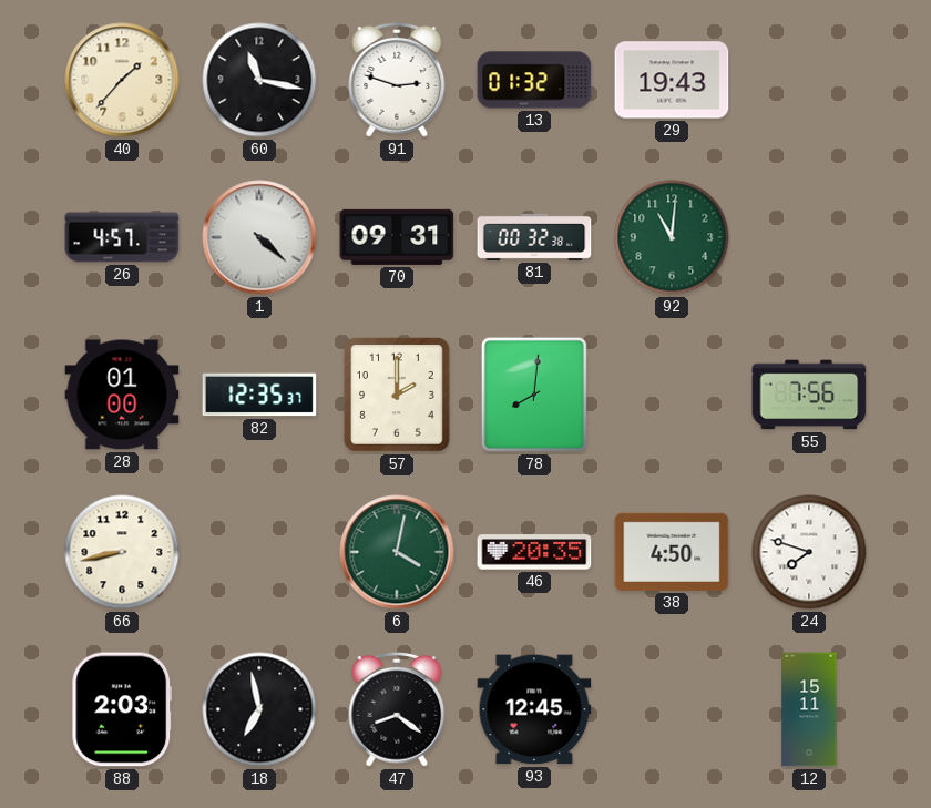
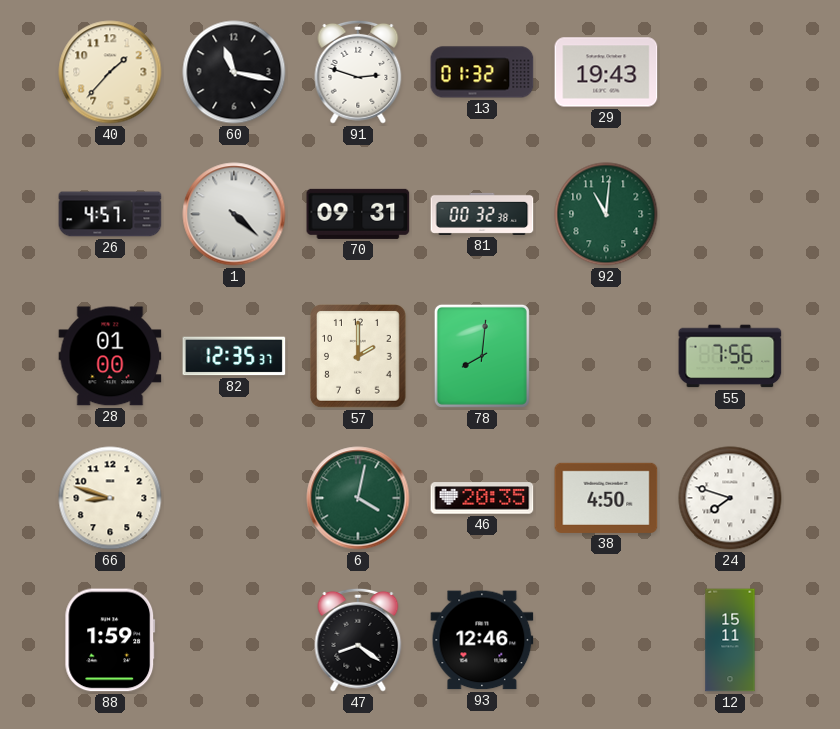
66: 8:43 -> 8:48 (110, 498)
88: 2:03 -> 1:59 (110, 640)
18: 6:58 -> none (259, 709)
93: 12:45 -> 12:46 (482, 640)
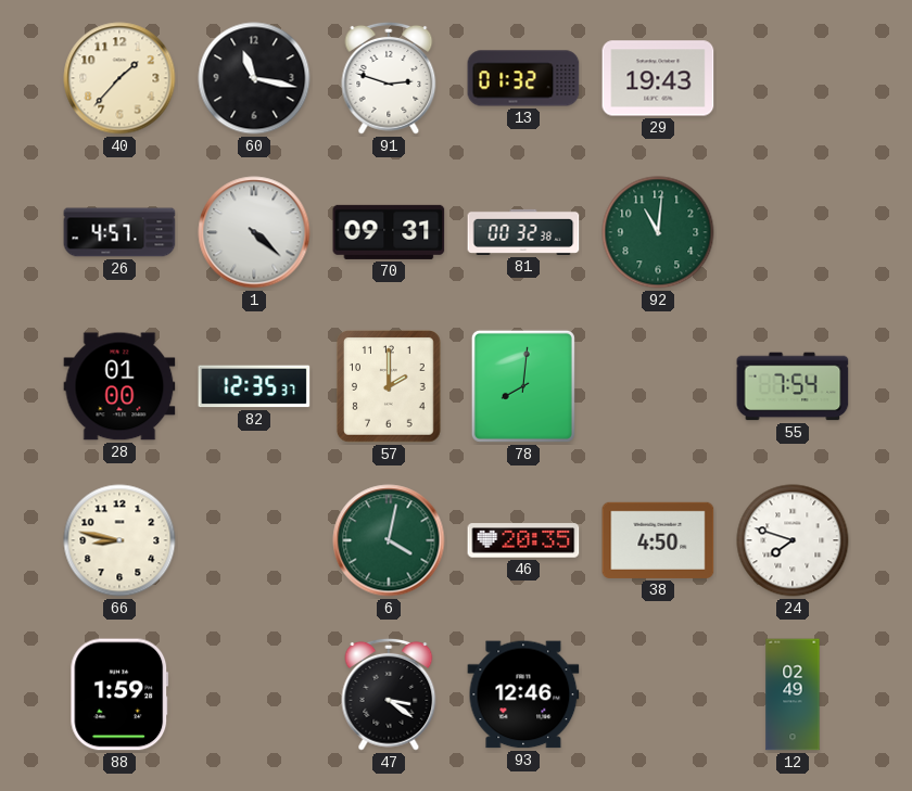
55: 7:56 -> 7:54 (793, 386)
66: 8:48 -> 8:47 (119, 540)
47: 8:21 -> 3:21 (389, 694)
12: 15:11 -> 02:49 (793, 694)
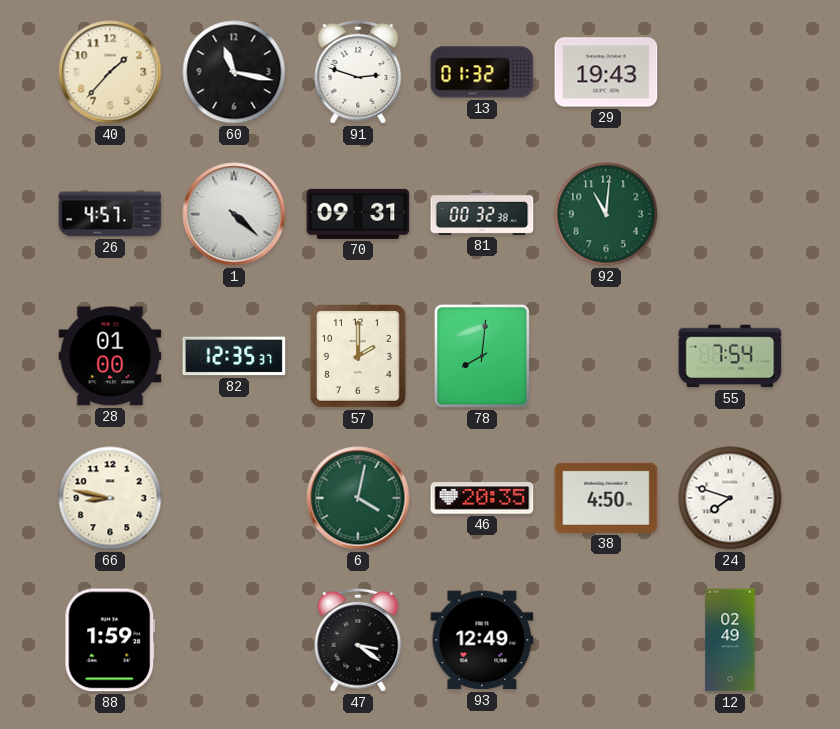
93: 12:46 -> 12:49 (482, 640)
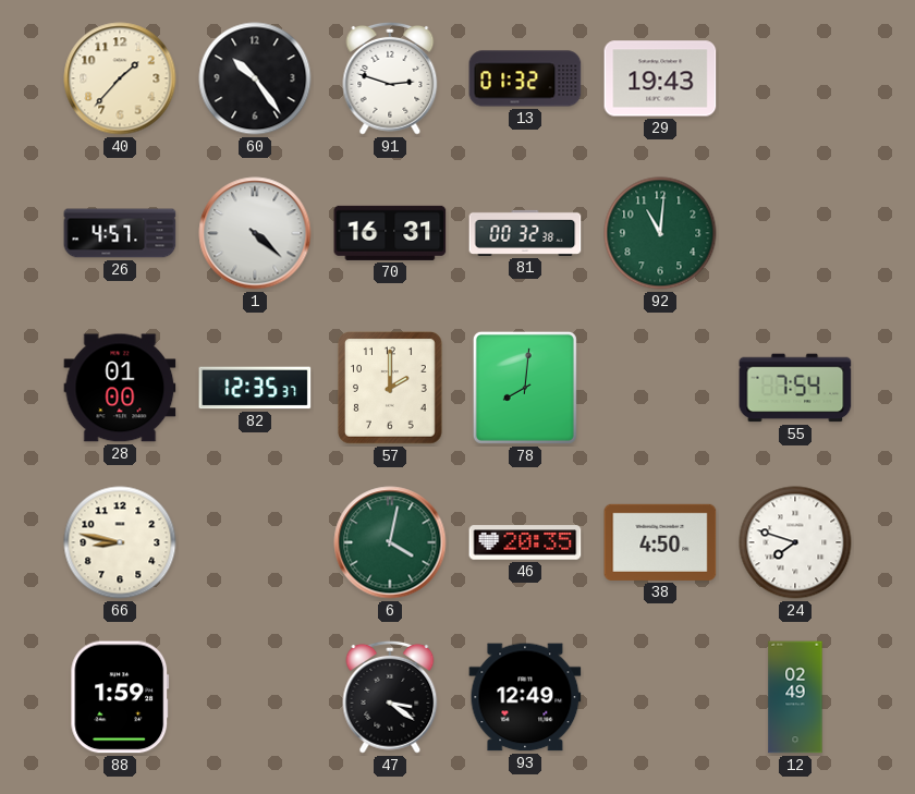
60: 11:17 -> 10:24 (255, 78)
70: 09:31 -> 16:31 (390, 233)
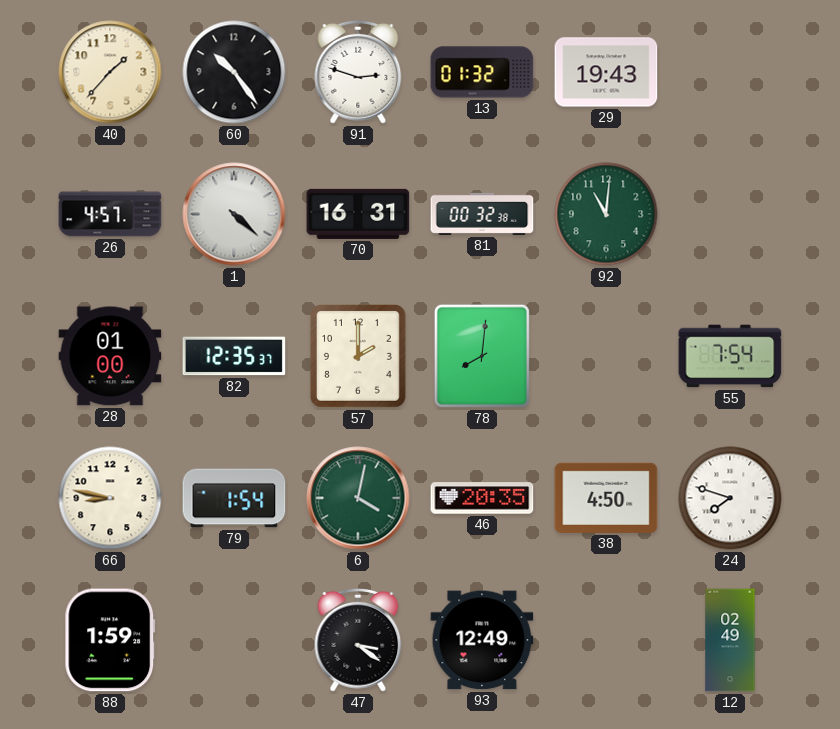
79: none -> 1:54 (234, 498)
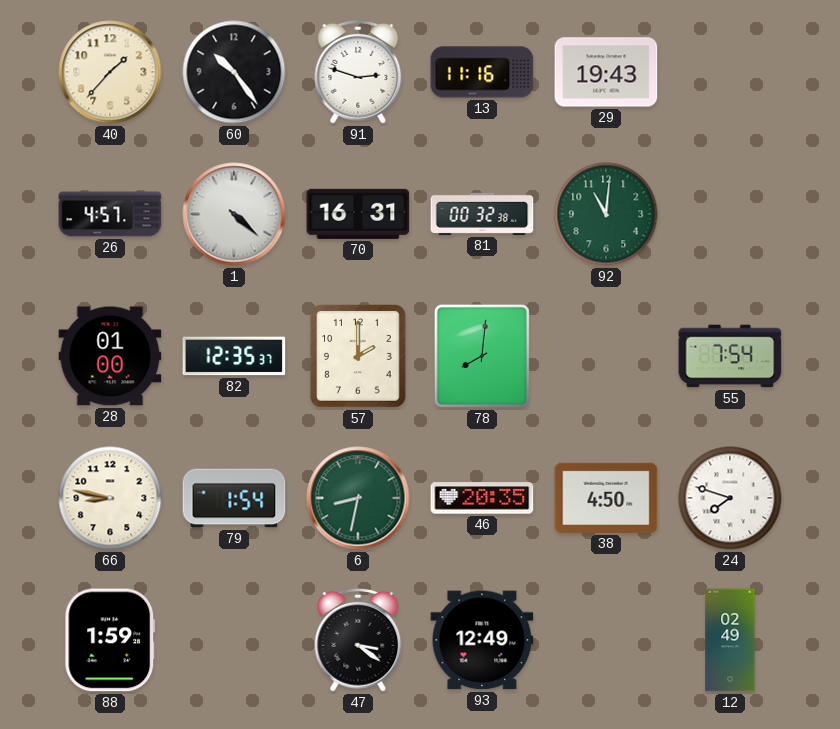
13: 01:32 -> 11:16 (482, 72)
6: 4:02 -> 8:32 (358, 498)
